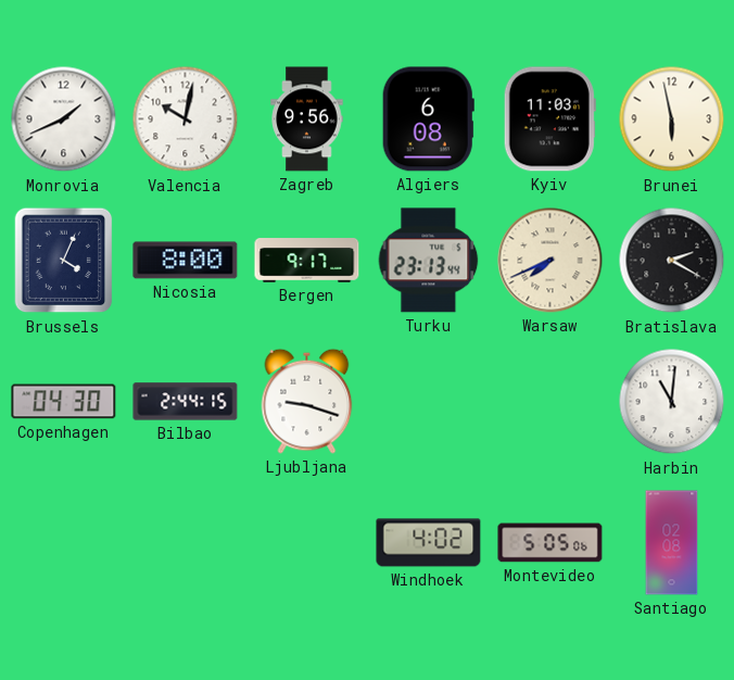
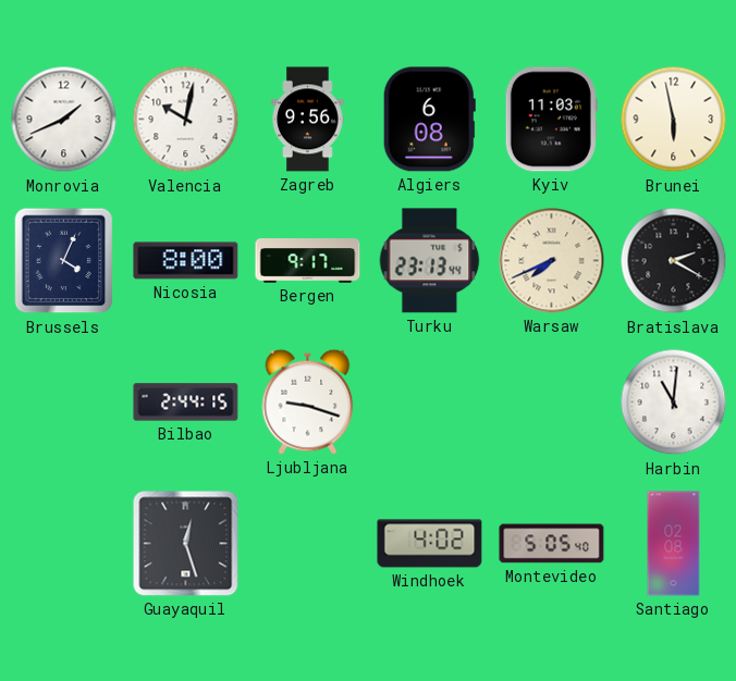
Copenhagen: 04:30 -> none (64, 402)
Guayaquil: none -> 12:27 (186, 544)
Montevideo: 5:05:06 -> 5:05:40 (552, 544)
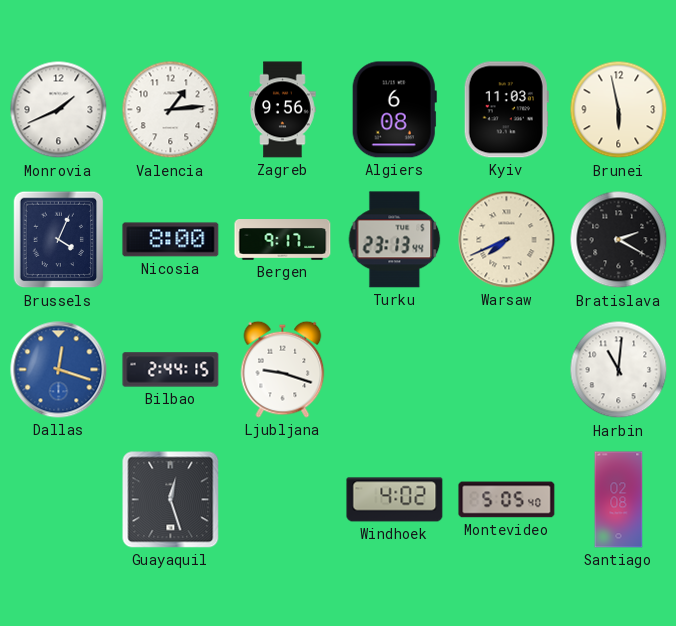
Valencia: 10:02 -> 1:14 (171, 110)
Dallas: none -> 12:18 (59, 370)
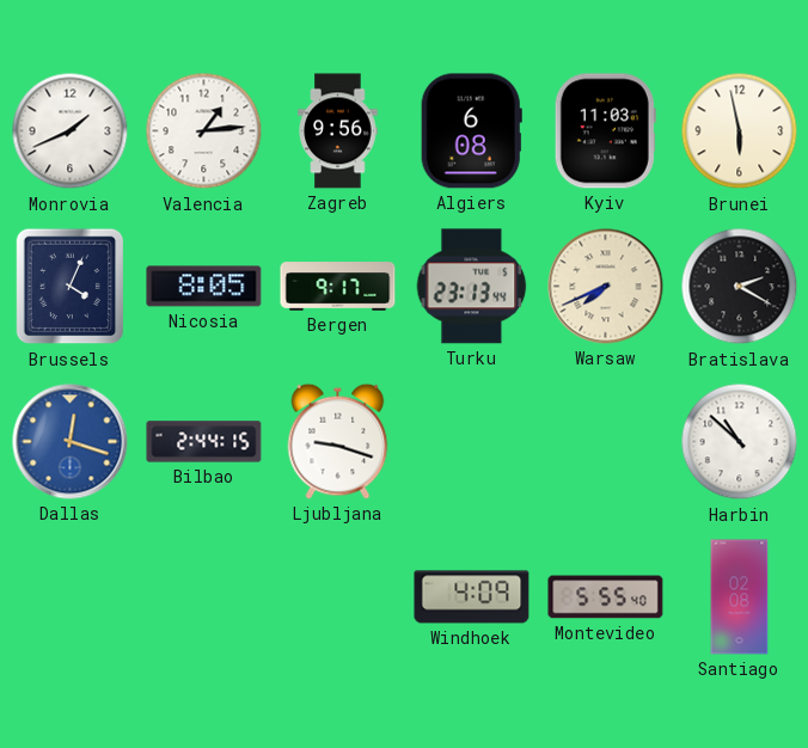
Nicosia: 8:00 -> 8:05 (204, 287)
Harbin: 11:01 -> 10:52 (740, 442)
Guayaquil: 12:27 -> none (171, 500)
Windhoek: 4:02 -> 4:09 (472, 597)
Montevideo: 5:05 -> 5:55 (606, 597)
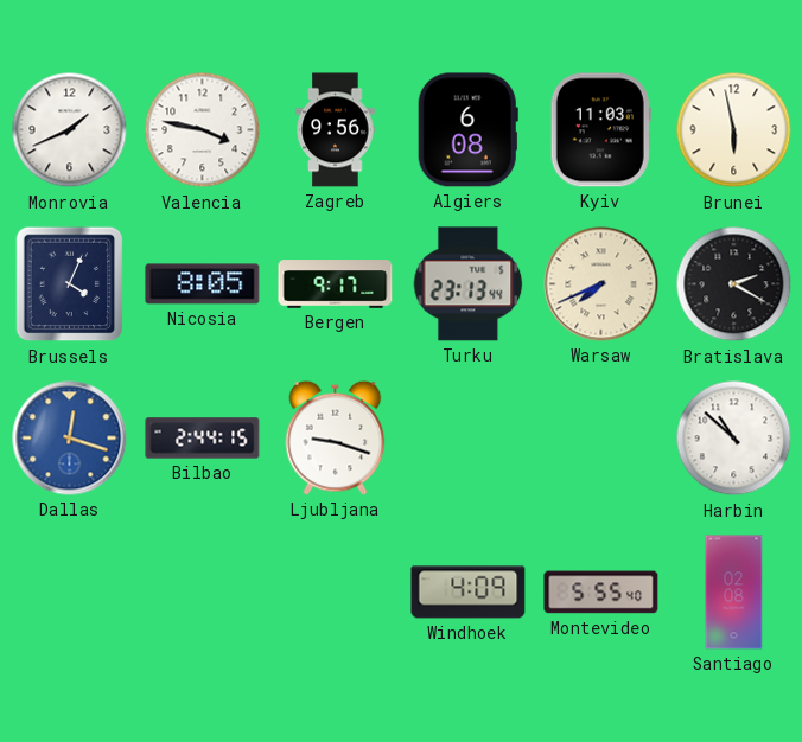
Valencia: 1:14 -> 3:47 (203, 130)
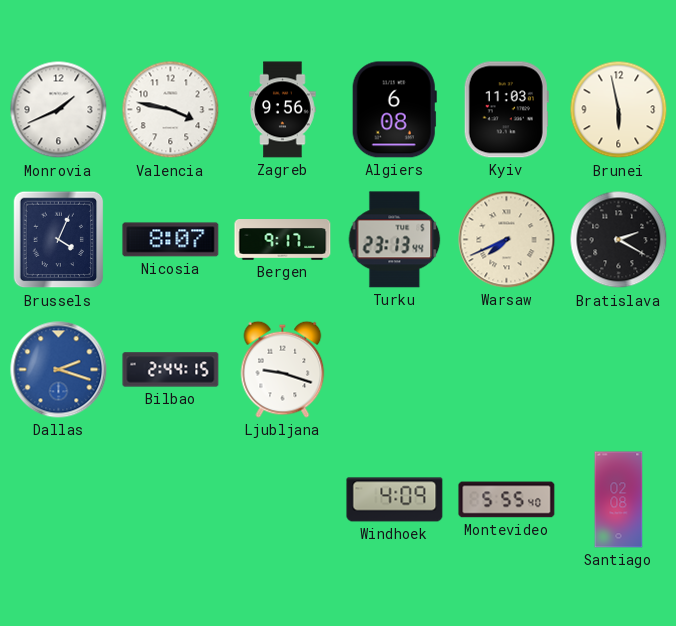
Nicosia: 8:05 -> 8:07 (171, 240)
Dallas: 12:18 -> 2:18 (59, 370)
Harbin: 10:52 -> none (734, 439)
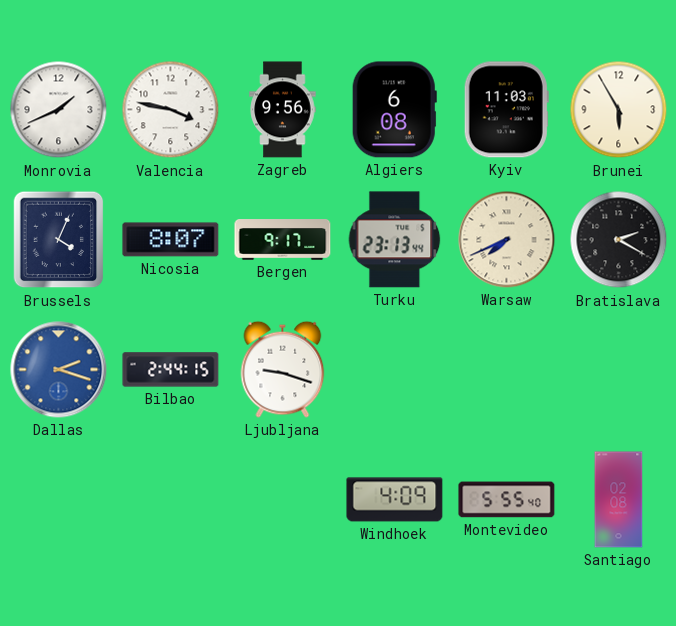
Brunei: 5:58 -> 5:55 (619, 110)
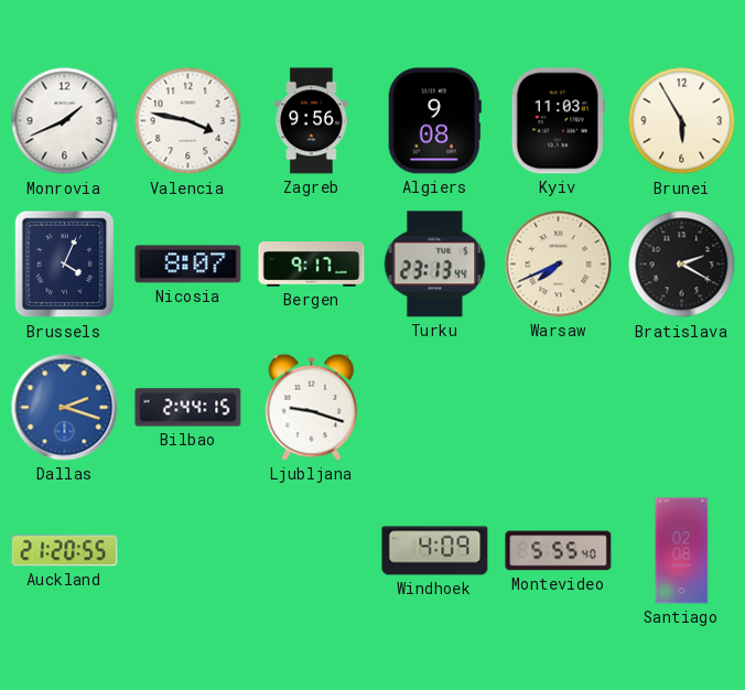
Algiers: 6:08 -> 9:08 (434, 121)
Auckland: none -> 21:20 (65, 551)
